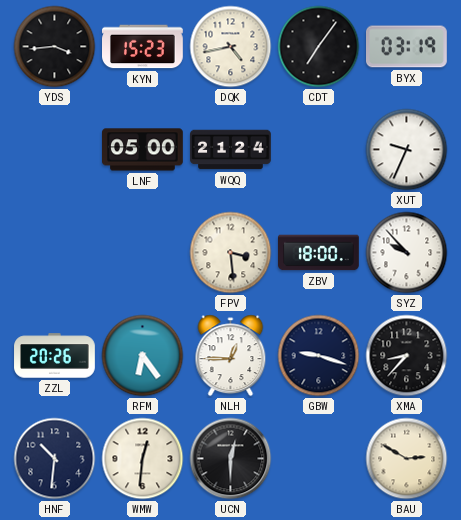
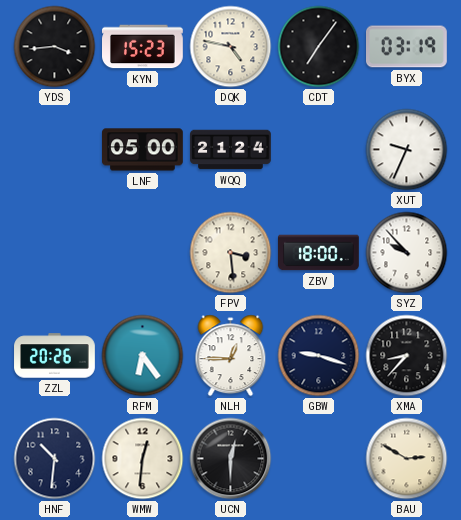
DQK: 4:43 -> 4:47 (231, 47)
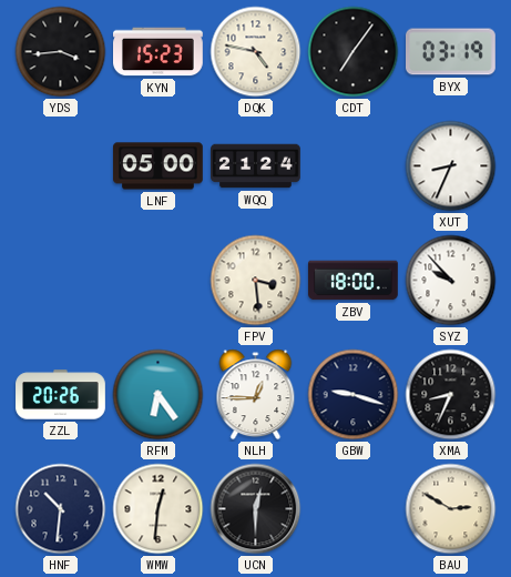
XUT: 9:34 -> 8:34 (451, 166)
XMA: 8:37 -> 8:34 (451, 395)
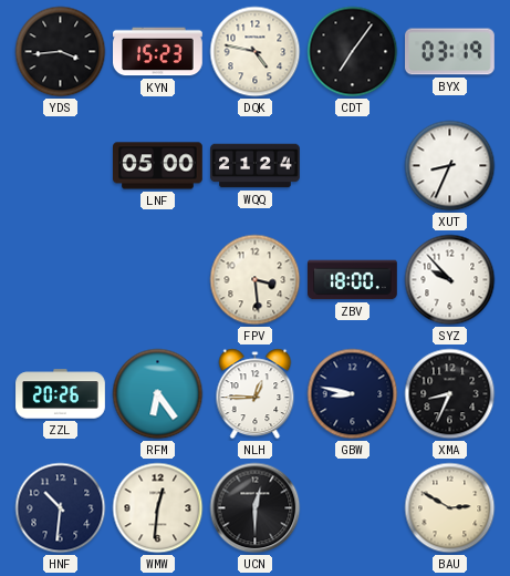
GBW: 9:18 -> 8:47 (353, 394)
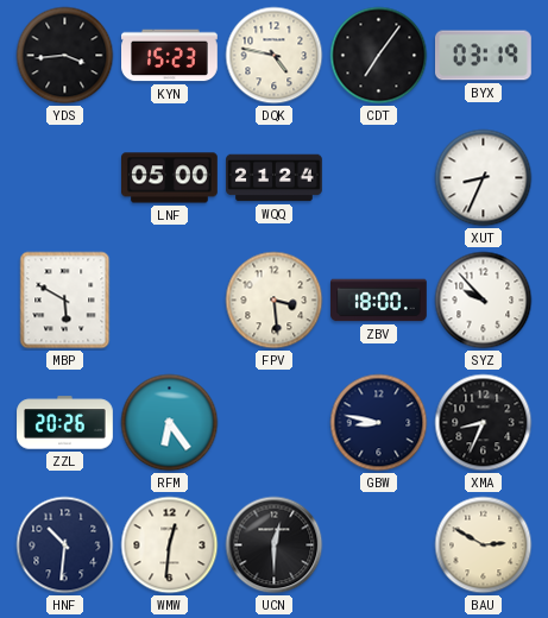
MBP: none -> 5:50 (65, 301)
NLH: 12:45 -> none (256, 394)
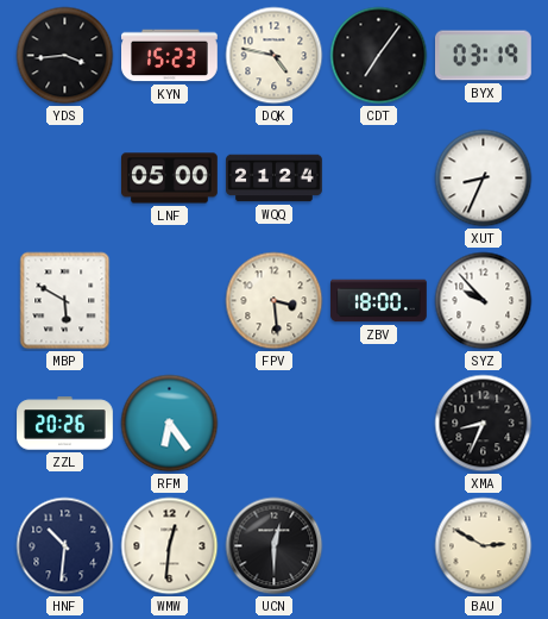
GBW: 8:47 -> none (379, 423)
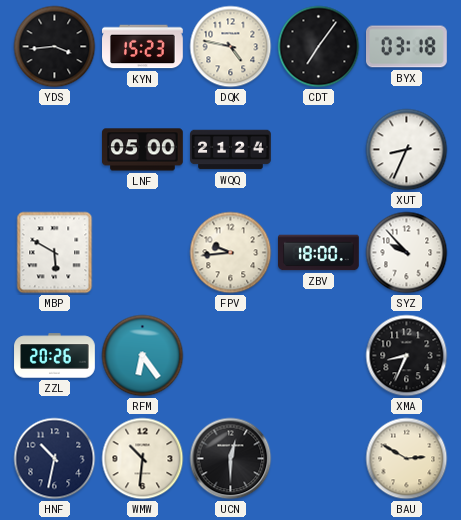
BYX: 03:19 -> 03:18 (407, 47)
FPV: 3:29 -> 9:44 (231, 253)
HNF: 10:31 -> 10:32 (55, 459)
WMW: 12:31 -> 10:31 (143, 459)
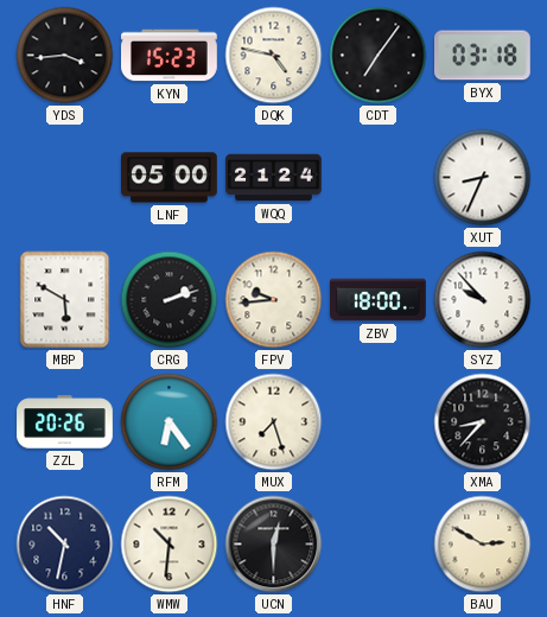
CRG: none -> 2:12 (170, 300)
MUX: none -> 7:27 (274, 422)
XMA: 8:34 -> 8:37 (483, 422)
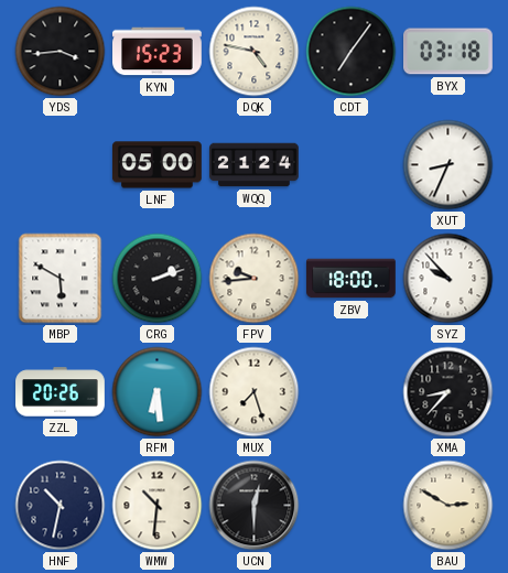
RFM: 6:24 -> 6:29 (158, 392)
